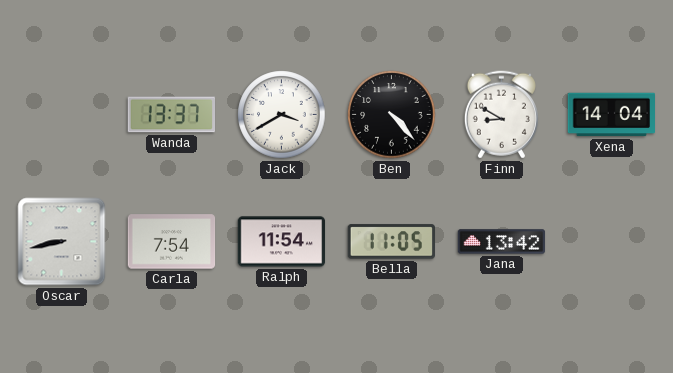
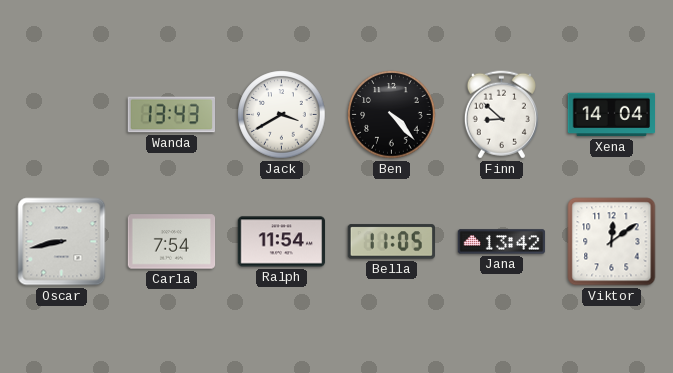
Wanda: 13:37 -> 13:43 (171, 115)
Finn: 8:50 -> 8:52 (501, 115)
Viktor: none -> 12:09 (612, 242)
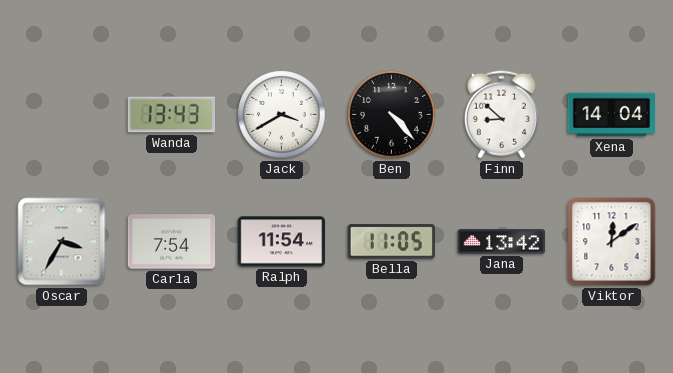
Oscar: 8:43 -> 3:35 (62, 242)
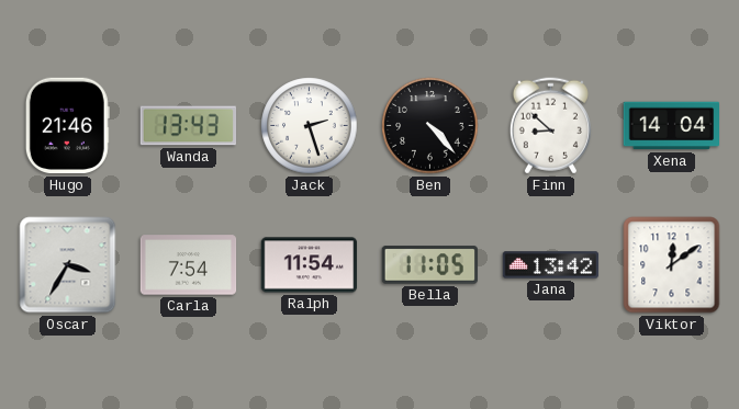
Hugo: none -> 21:46 (67, 126)
Jack: 3:40 -> 2:27 (310, 126)
